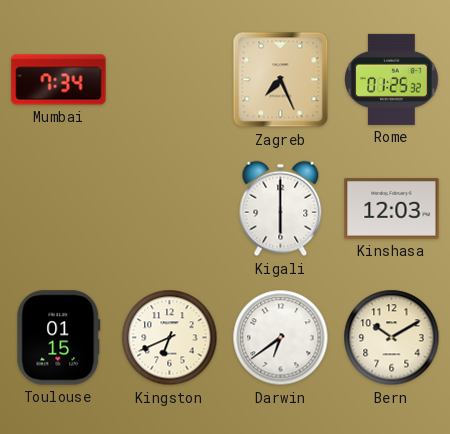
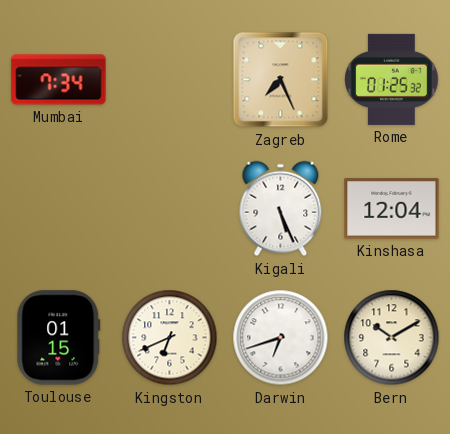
Kigali: 6:00 -> 5:26 (281, 209)
Kinshasa: 12:03 -> 12:04 (392, 209)
Darwin: 6:39 -> 6:42 (281, 338)
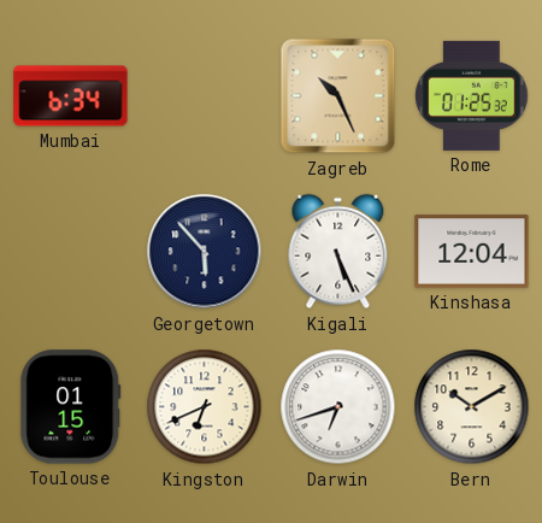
Mumbai: 7:34 -> 6:34 (71, 96)
Zagreb: 7:26 -> 10:26 (338, 96)
Georgetown: none -> 5:53 (205, 252)
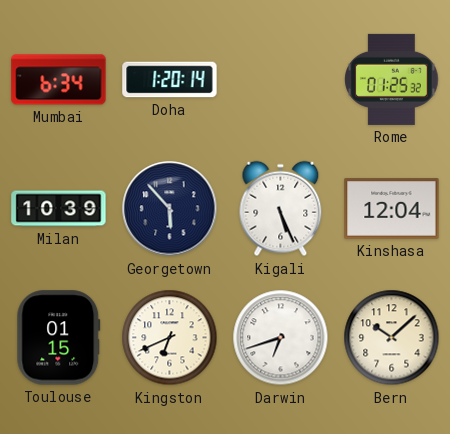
Doha: none -> 1:20 (170, 80)
Zagreb: 10:26 -> none (338, 96)
Milan: none -> 10:39 (59, 209)
Bern: 10:10 -> 10:08 (392, 338)
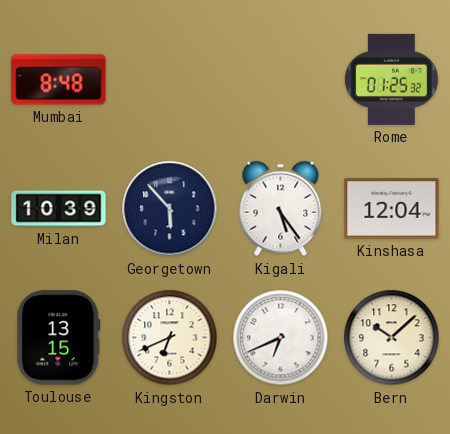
Mumbai: 6:34 -> 8:48 (59, 80)
Doha: 1:20 -> none (170, 80)
Kigali: 5:26 -> 5:24 (281, 209)
Toulouse: 01:15 -> 13:15 (59, 338)
Darwin: 6:42 -> 6:41 (281, 338)
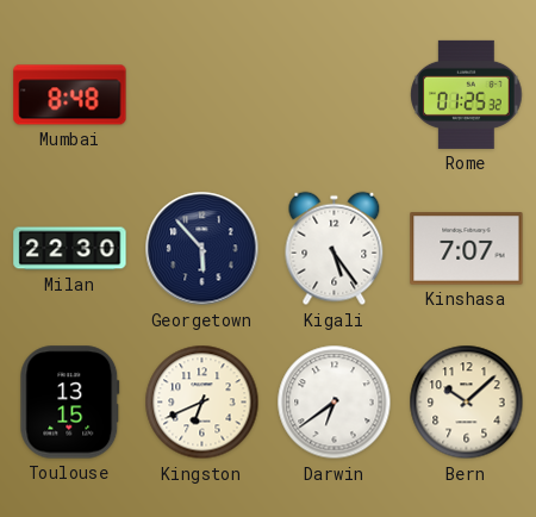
Milan: 10:39 -> 22:30 (70, 249)
Kinshasa: 12:04 -> 7:07 (467, 249)
Darwin: 6:41 -> 6:39 (335, 403)
